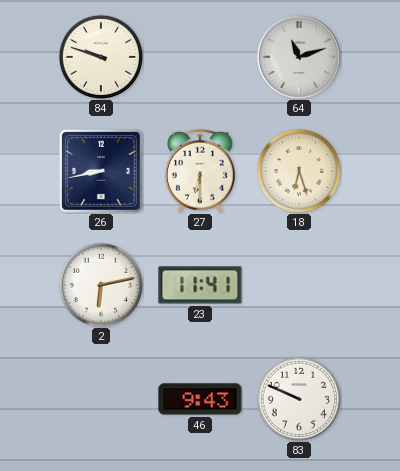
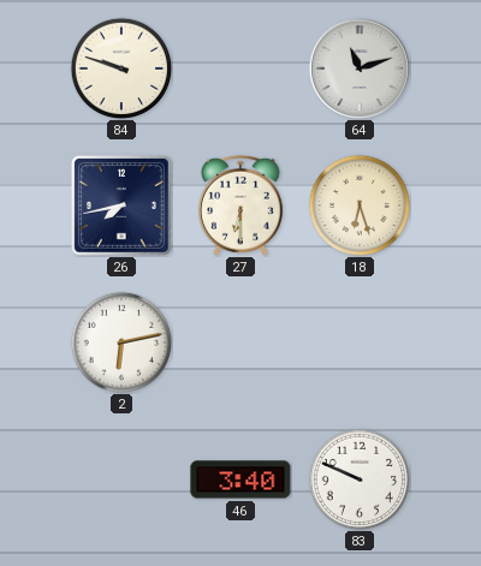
26: 8:43 -> 7:43 (123, 207)
23: 11:41 -> none (200, 285)
46: 9:43 -> 3:40 (240, 479)
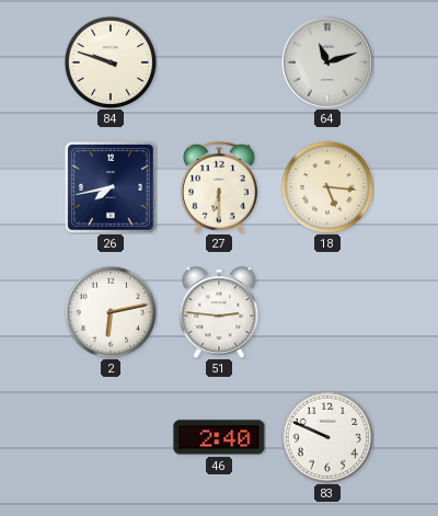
18: 6:27 -> 5:16 (327, 187)
51: none -> 2:46 (219, 312)
46: 3:40 -> 2:40 (219, 437)
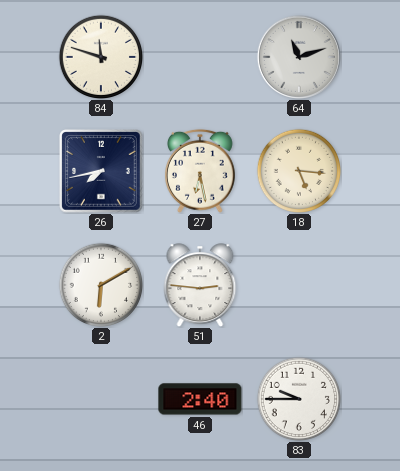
84: 9:48 -> 11:48 (101, 57)
27: 6:30 -> 6:28 (200, 171)
2: 6:13 -> 6:10 (101, 285)
83: 9:49 -> 9:45 (299, 399)
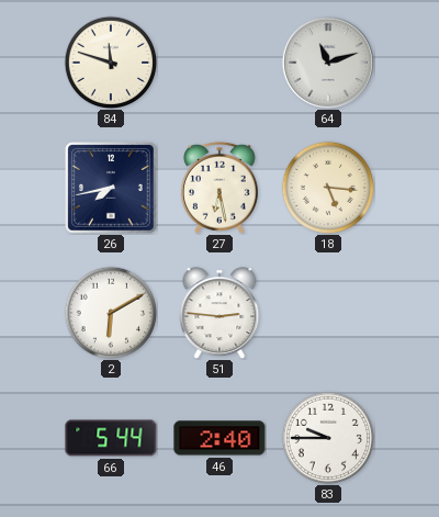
66: none -> 5:44 (111, 438)
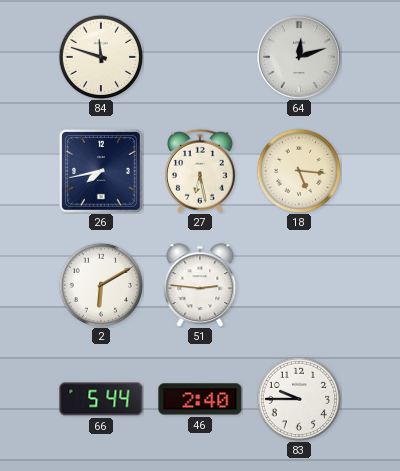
64: 11:12 -> 12:12 (299, 57)
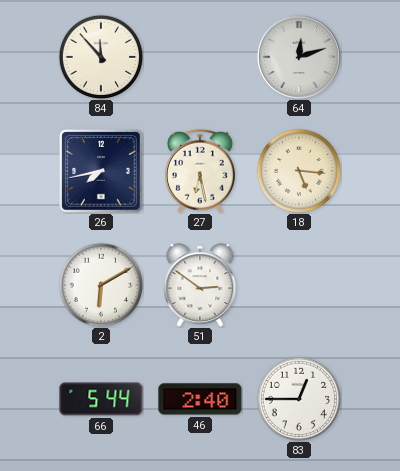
84: 11:48 -> 11:53 (101, 57)
51: 2:46 -> 2:51 (200, 285)
83: 9:45 -> 12:45 (299, 399)
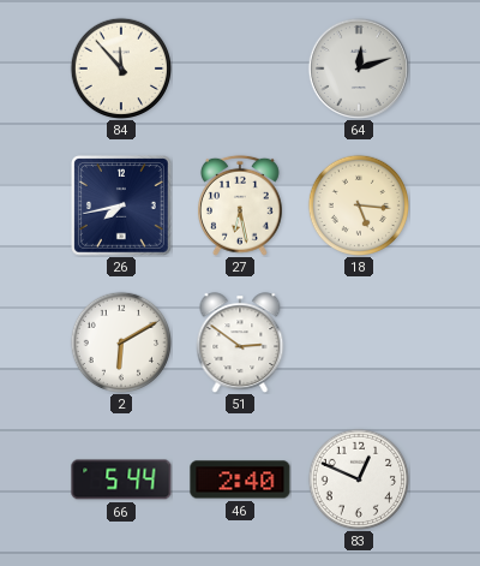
83: 12:45 -> 12:49 (359, 479)
